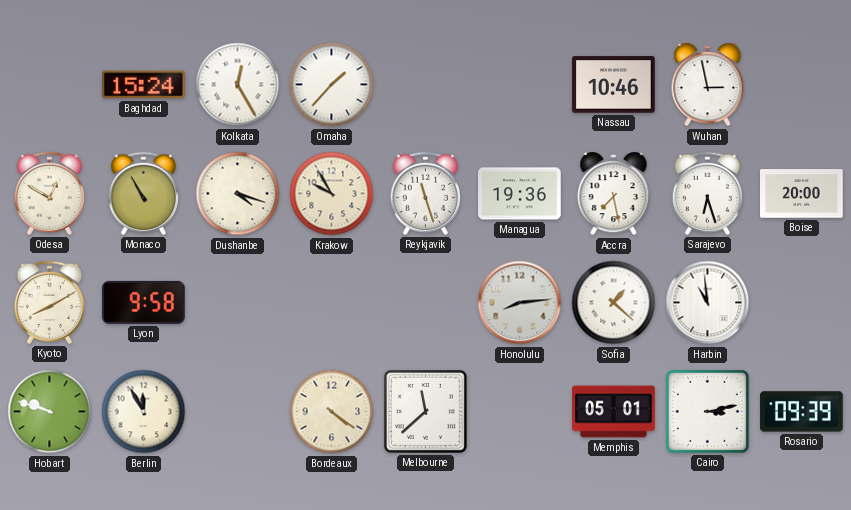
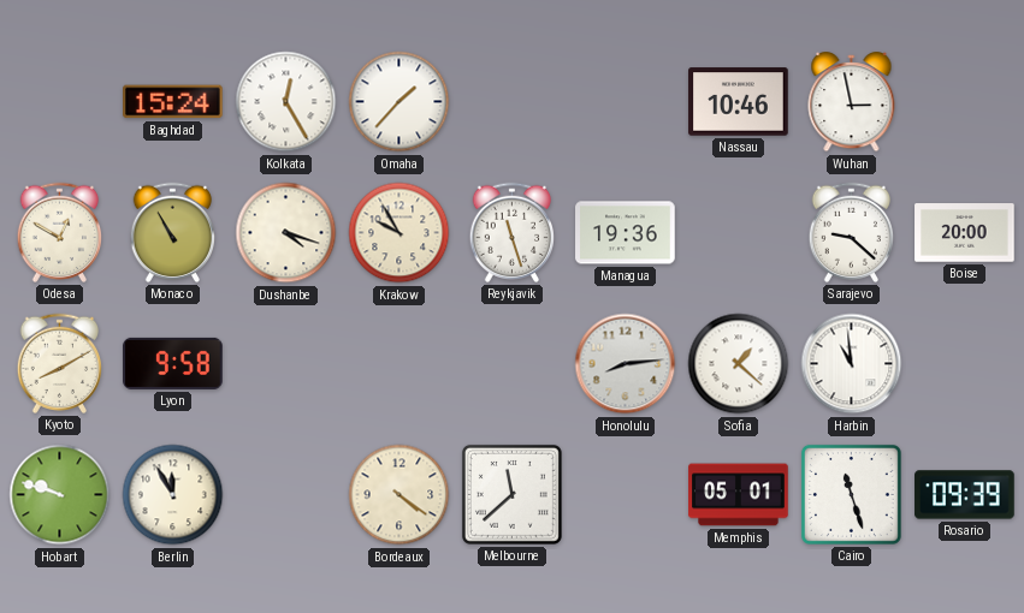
Accra: 7:28 -> none (614, 195)
Sarajevo: 6:27 -> 9:22 (852, 232)
Cairo: 3:13 -> 11:27 (851, 494)
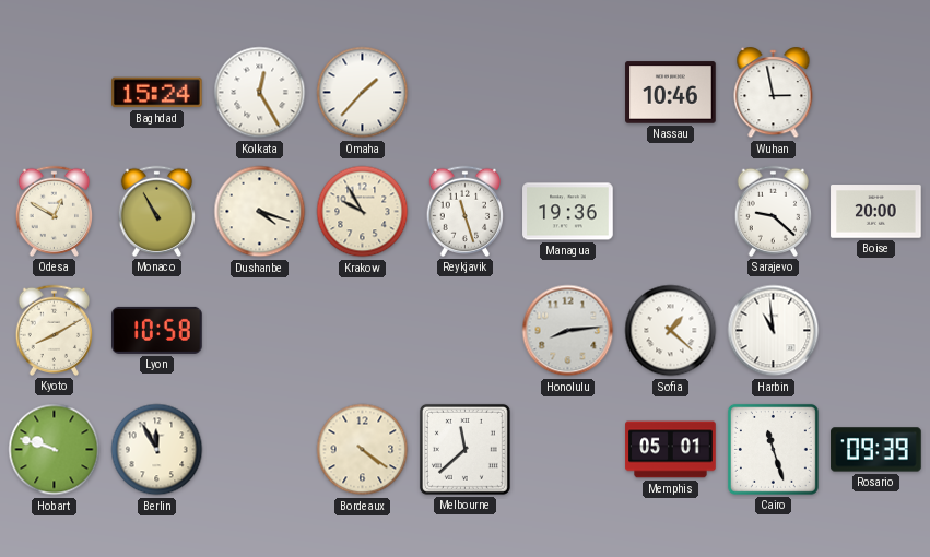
Lyon: 9:58 -> 10:58 (157, 330)
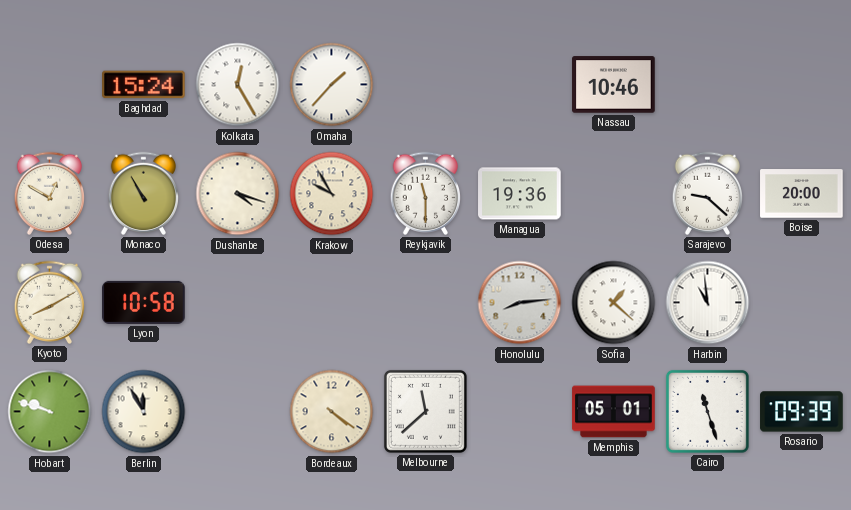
Wuhan: 2:58 -> none (774, 94)
Reykjavik: 11:27 -> 11:30 (426, 193)
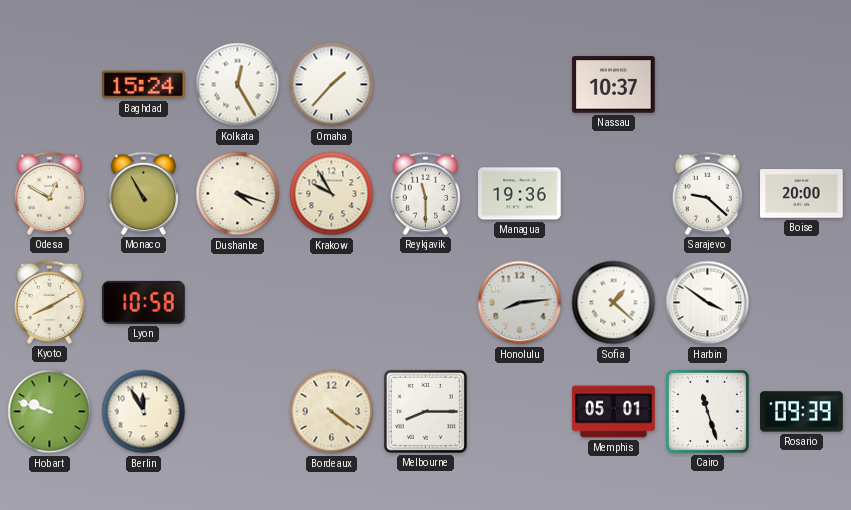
Nassau: 10:46 -> 10:37 (614, 85)
Harbin: 10:59 -> 3:51 (708, 303)
Melbourne: 11:38 -> 8:15 (425, 411)
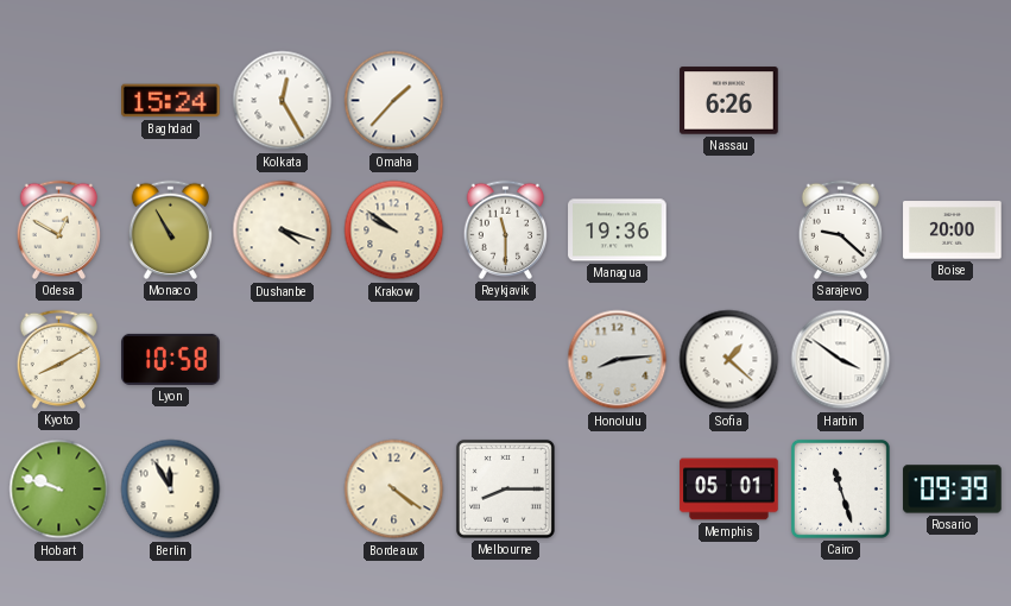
Nassau: 10:37 -> 6:26 (729, 101)
Krakow: 9:55 -> 9:51 (394, 231)
